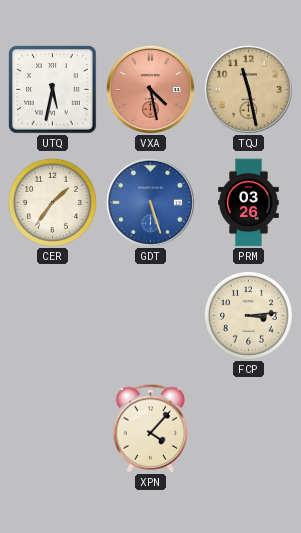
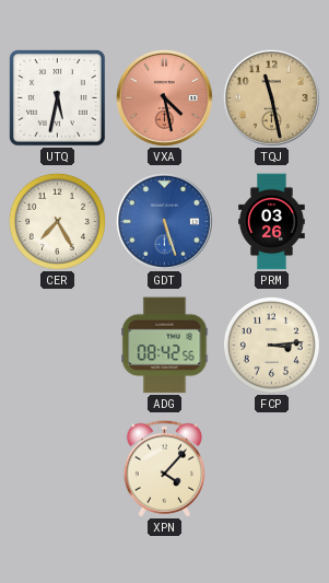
CER: 1:36 -> 7:25 (57, 221)
ADG: none -> 08:42 (165, 346)
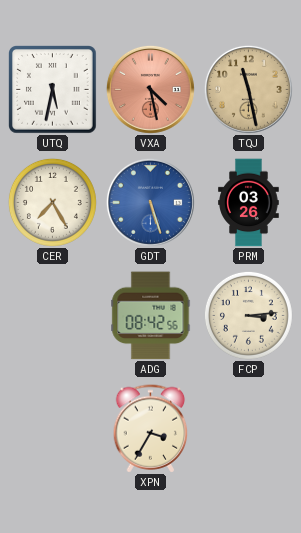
XPN: 4:07 -> 3:35 (151, 429)
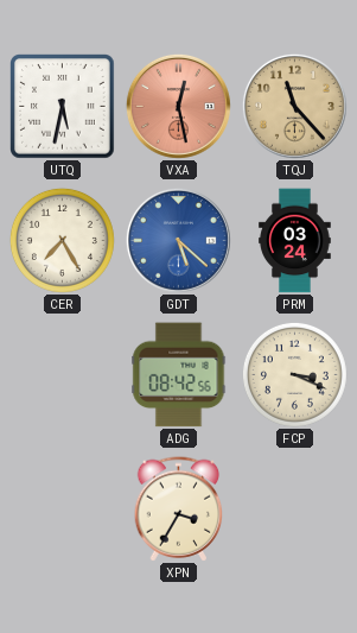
VXA: 4:28 -> 12:28 (178, 106)
TQJ: 11:28 -> 11:23 (294, 106)
GDT: 5:27 -> 5:22 (178, 240)
PRM: 03:26 -> 03:24 (295, 241)
FCP: 3:14 -> 3:19 (294, 374)
